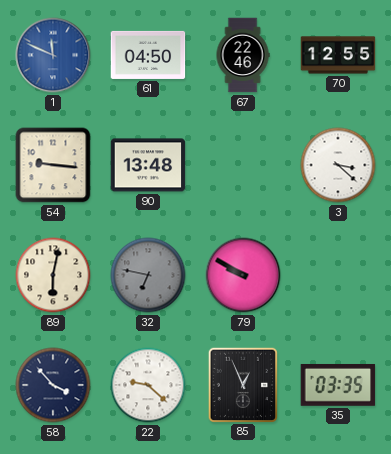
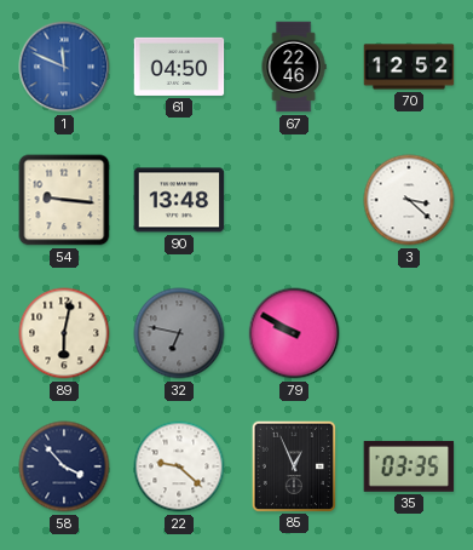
70: 12:55 -> 12:52 (409, 67)
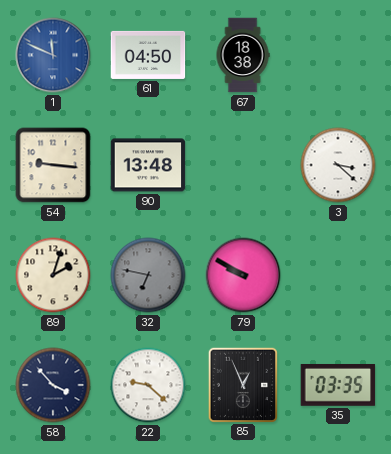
67: 22:46 -> 18:38 (243, 55)
70: 12:52 -> none (409, 67)
89: 6:02 -> 2:03 (53, 275)
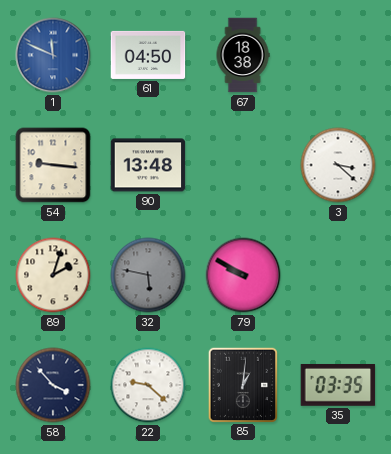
32: 6:47 -> 5:47 (148, 275)
85: 12:56 -> 1:01 (242, 384)
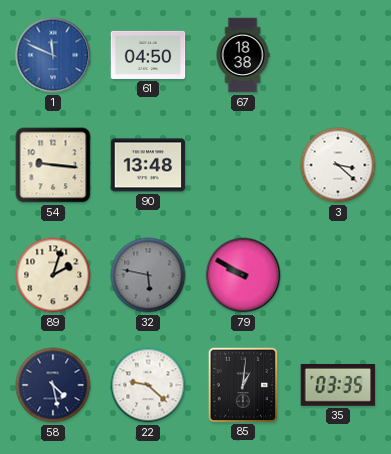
58: 3:53 -> 4:28 (53, 385)
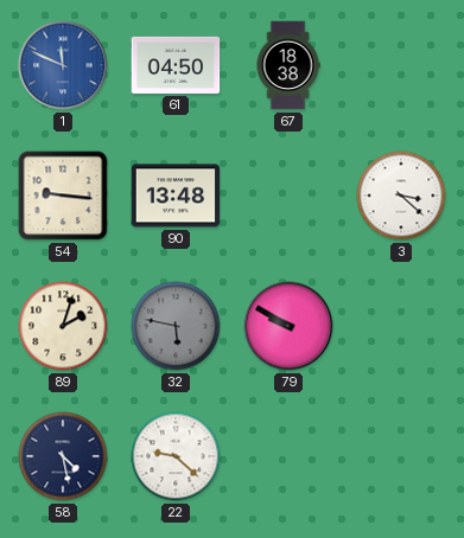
85: 1:01 -> none (242, 384)
35: 03:35 -> none (338, 385)
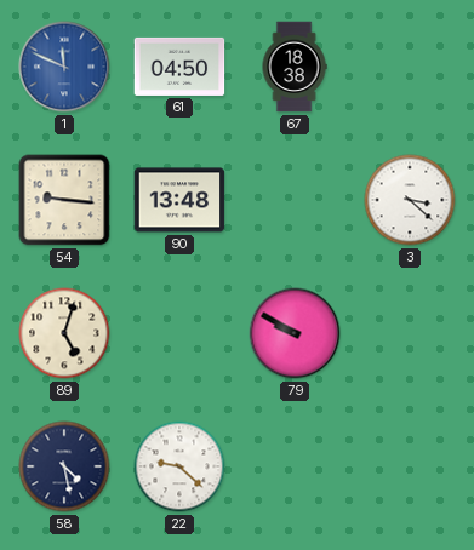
89: 2:03 -> 5:03 (64, 333)
32: 5:47 -> none (176, 326)
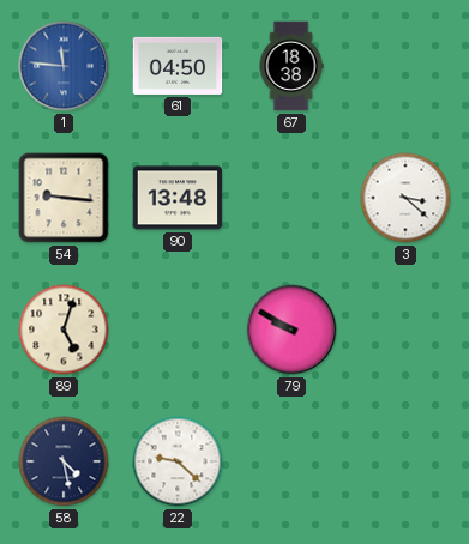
1: 11:49 -> 11:46 (64, 66)
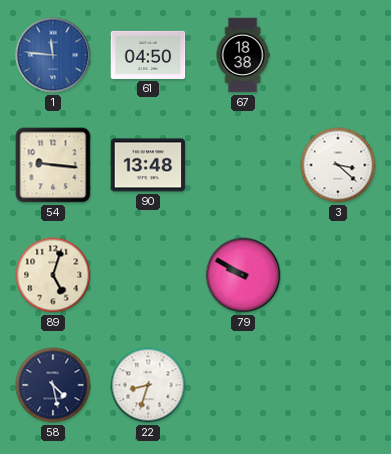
22: 9:22 -> 8:33 (148, 385)
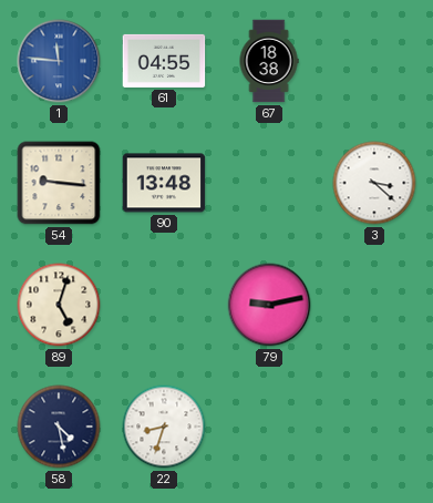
61: 04:50 -> 04:55 (164, 61)
79: 9:50 -> 9:13 (269, 305)
